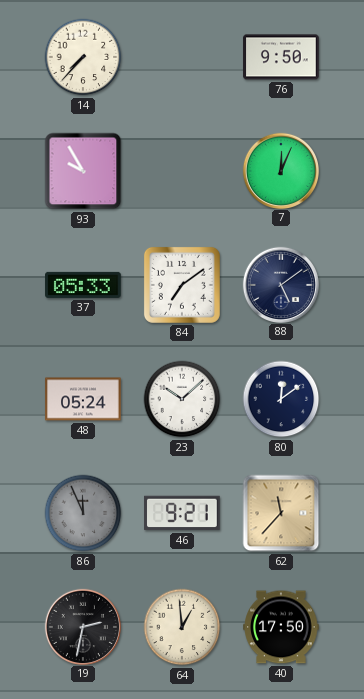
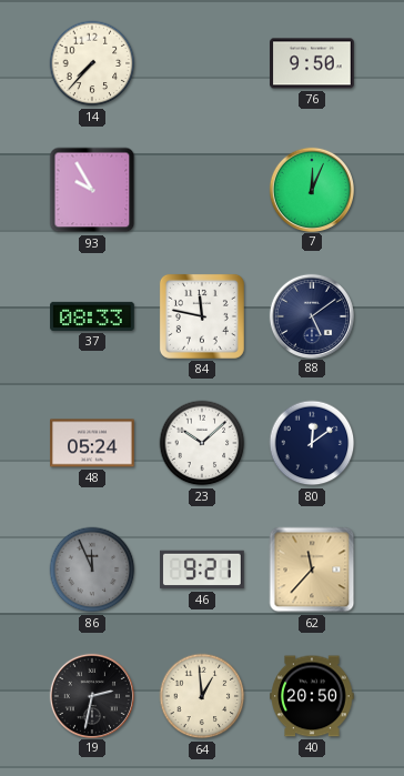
37: 05:33 -> 08:33 (92, 316)
84: 7:09 -> 11:47 (202, 316)
40: 17:50 -> 20:50 (312, 696)
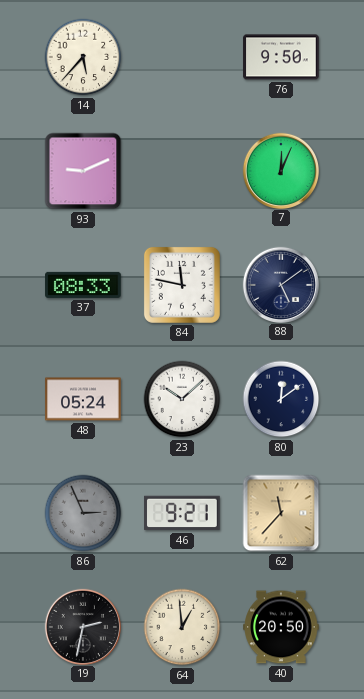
14: 7:37 -> 5:37 (83, 57)
93: 9:55 -> 9:11 (83, 171)
86: 11:56 -> 2:56 (83, 513)
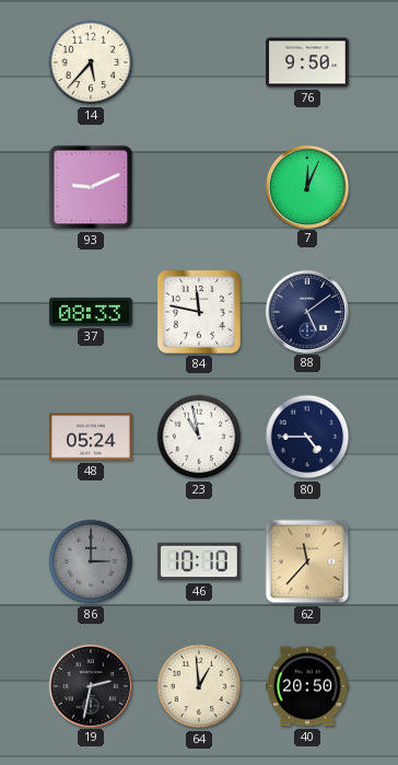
23: 10:08 -> 10:58 (199, 437)
80: 12:09 -> 4:45 (307, 437)
86: 2:56 -> 3:00 (91, 561)
46: 9:21 -> 10:10 (199, 561)
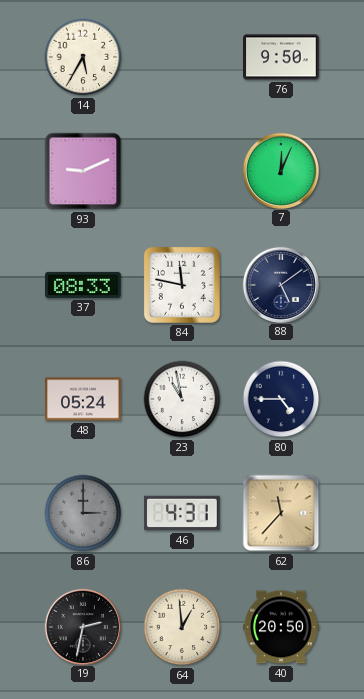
14: 5:37 -> 5:35 (83, 57)
46: 10:10 -> 4:31 (182, 513)
